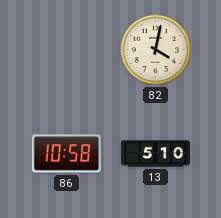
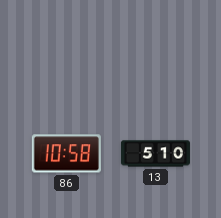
82: 4:02 -> none (156, 50)
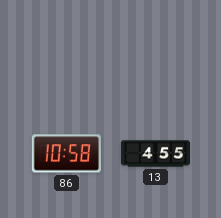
13: 5:10 -> 4:55 (155, 154)
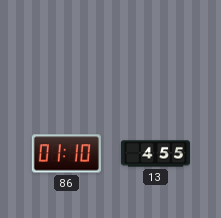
86: 10:58 -> 01:10 (66, 154)
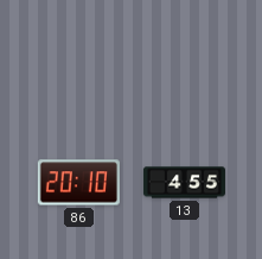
86: 01:10 -> 20:10 (78, 183)
